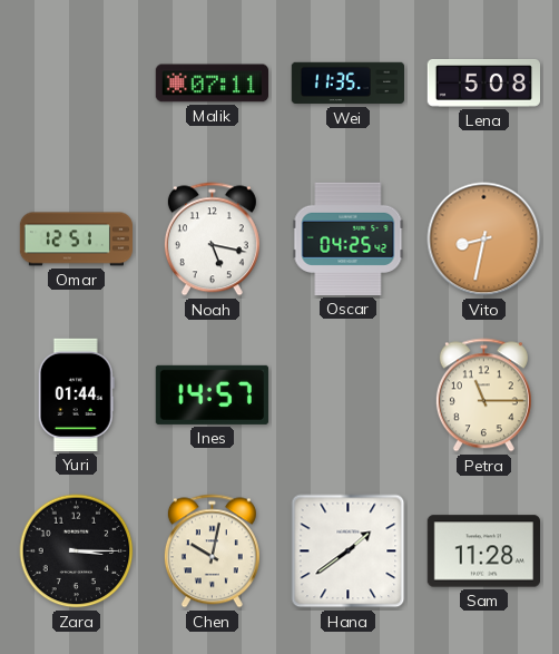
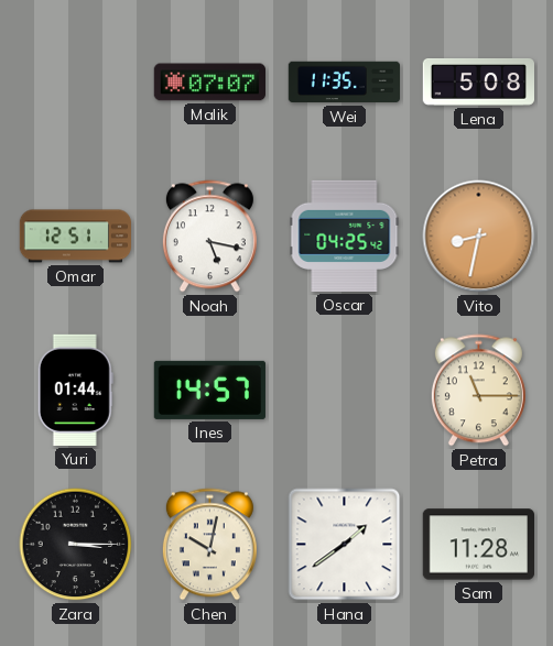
Malik: 07:11 -> 07:07 (209, 83)
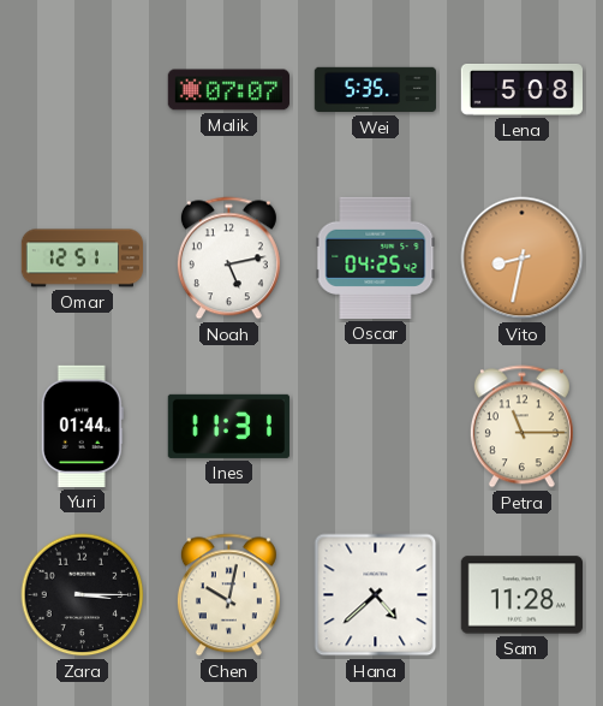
Wei: 11:35 -> 5:35 (375, 90)
Noah: 5:17 -> 5:13 (228, 259)
Ines: 14:57 -> 11:31 (228, 426)
Hana: 1:39 -> 4:38 (376, 595)
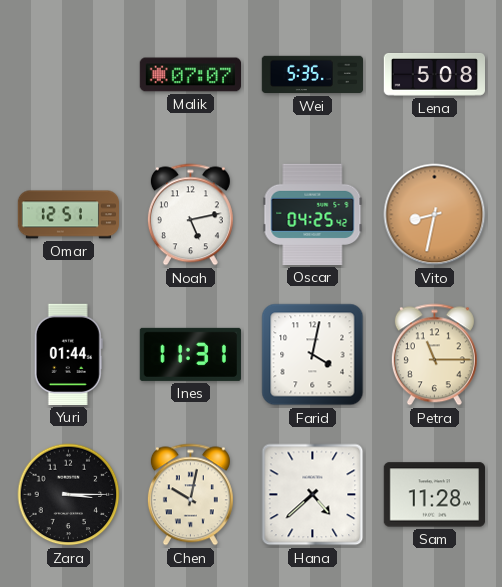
Farid: none -> 4:02 (313, 355)
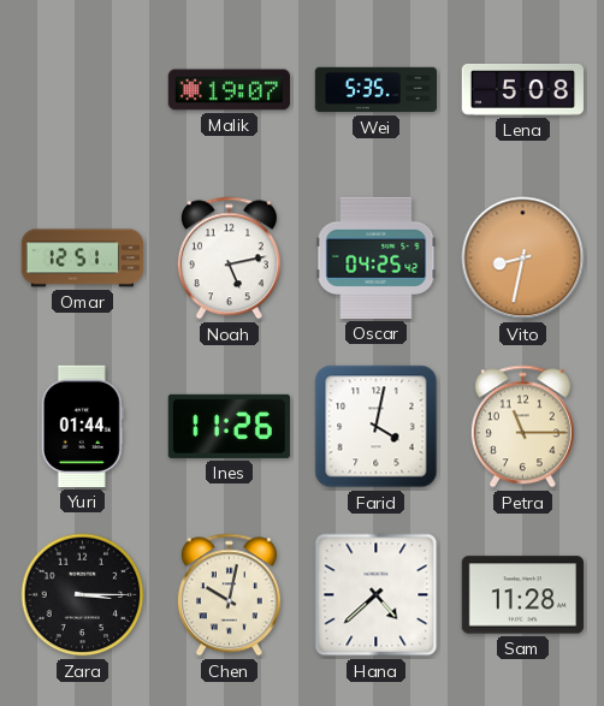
Malik: 07:07 -> 19:07 (229, 90)
Ines: 11:31 -> 11:26 (229, 426)
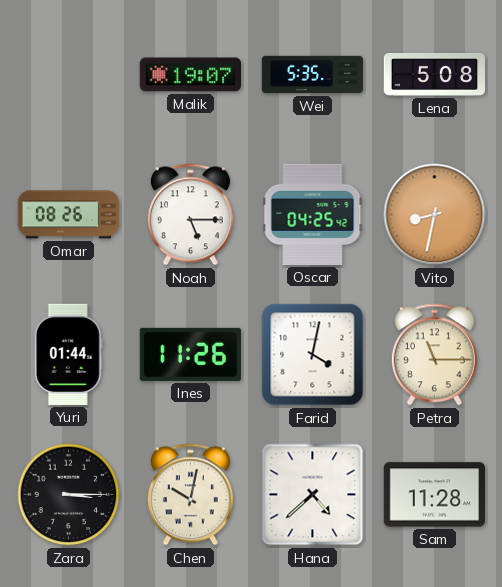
Omar: 12:51 -> 08:26 (69, 215)
Noah: 5:13 -> 5:15 (190, 215)
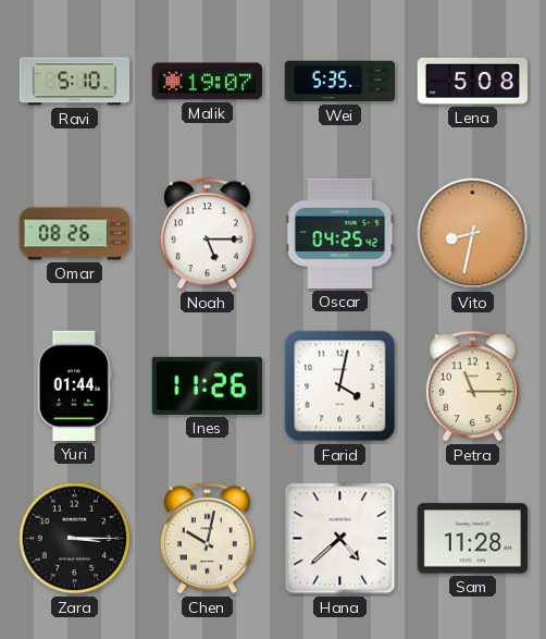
Ravi: none -> 5:10 (74, 82)
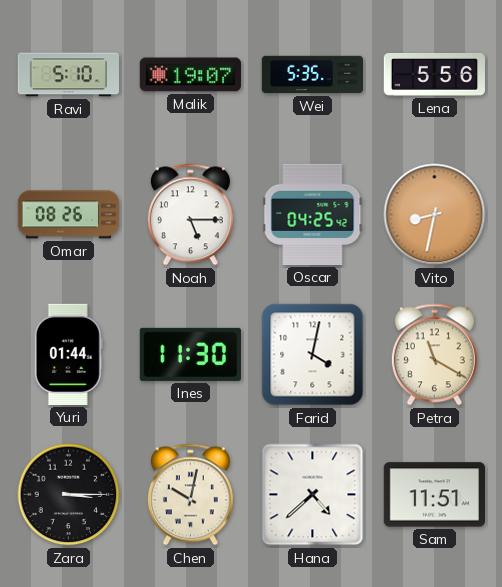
Lena: 5:08 -> 5:56 (434, 75)
Ines: 11:26 -> 11:30 (190, 354)
Petra: 11:15 -> 11:20 (434, 355)
Sam: 11:28 -> 11:51 (434, 495)
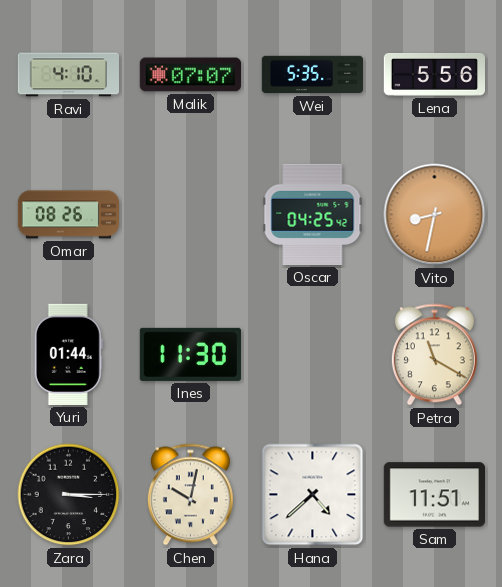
Ravi: 5:10 -> 4:10 (68, 75)
Malik: 19:07 -> 07:07 (190, 75)
Noah: 5:15 -> none (190, 215)
Farid: 4:02 -> none (313, 355)
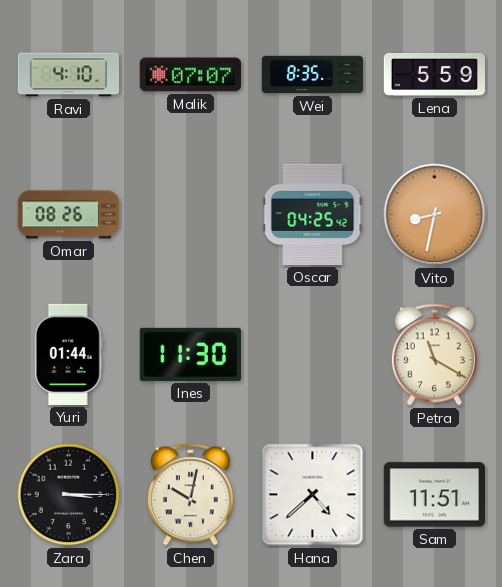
Wei: 5:35 -> 8:35 (312, 75)
Lena: 5:56 -> 5:59 (434, 75)
